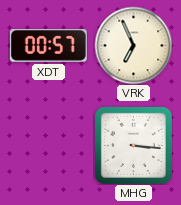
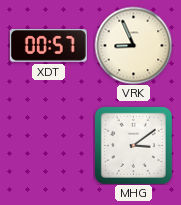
VRK: 6:56 -> 8:56 (133, 45)
MHG: 3:16 -> 3:09 (133, 145)
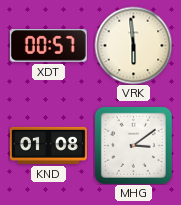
VRK: 8:56 -> 5:59 (133, 45)
KND: none -> 01:08 (48, 145)
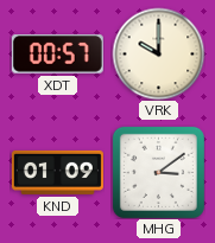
VRK: 5:59 -> 10:00 (158, 53)
KND: 01:08 -> 01:09 (57, 172)
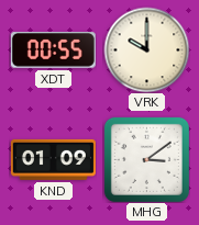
XDT: 00:57 -> 00:55 (53, 50)
